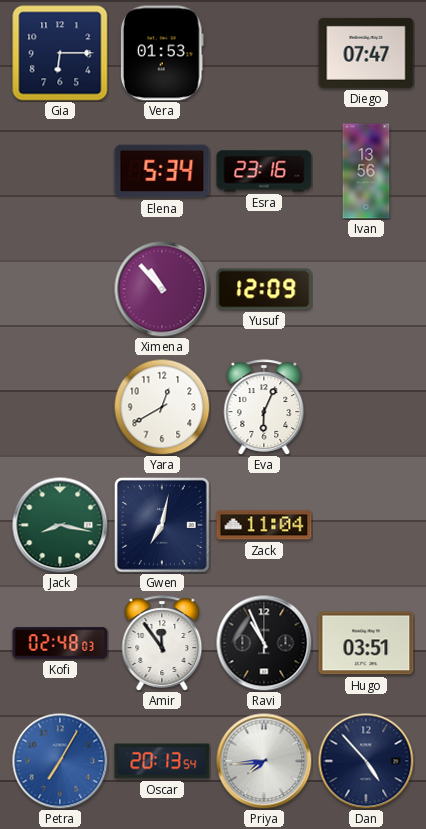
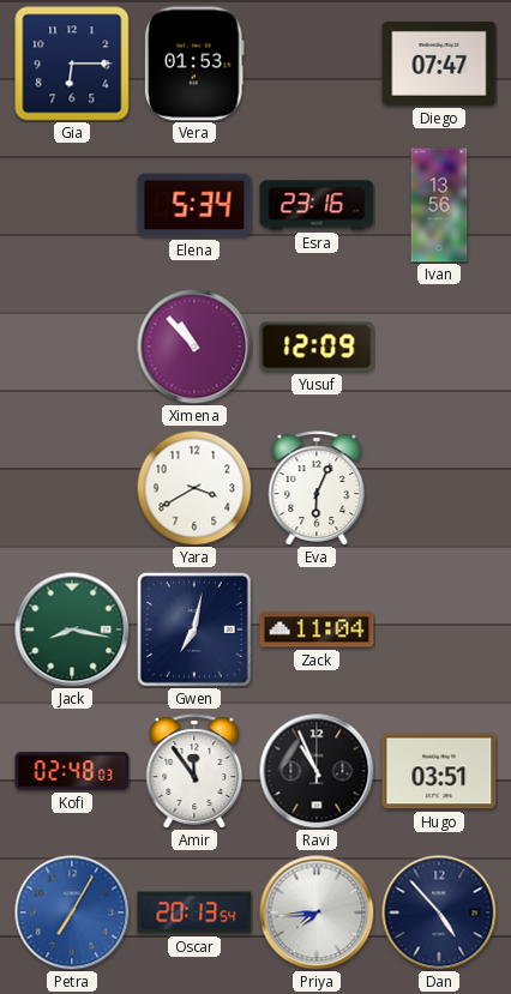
Yara: 12:40 -> 3:40 (194, 488)
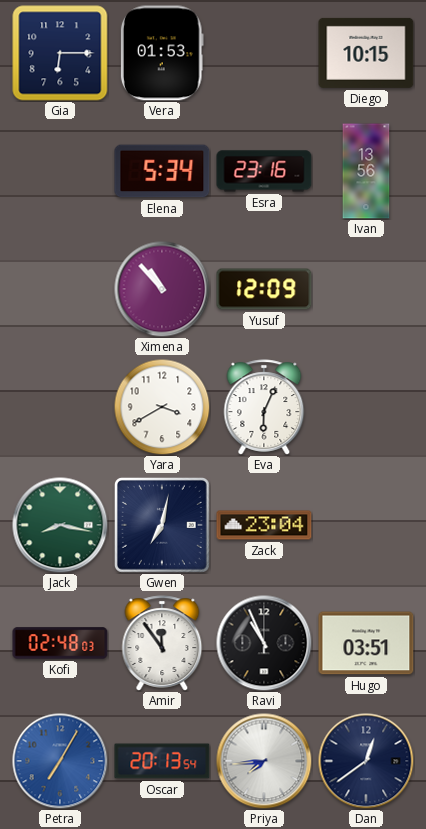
Diego: 07:47 -> 10:15 (366, 53)
Zack: 11:04 -> 23:04 (264, 525)
Dan: 4:53 -> 12:39 (366, 761)
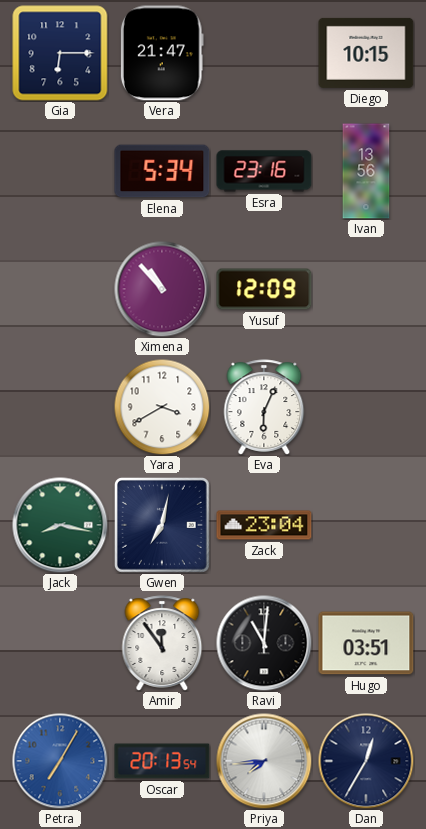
Vera: 01:53 -> 21:47 (162, 53)
Kofi: 02:48 -> none (60, 643)
Ravi: 10:56 -> 11:01 (264, 643)
Dan: 12:39 -> 12:35 (366, 761)
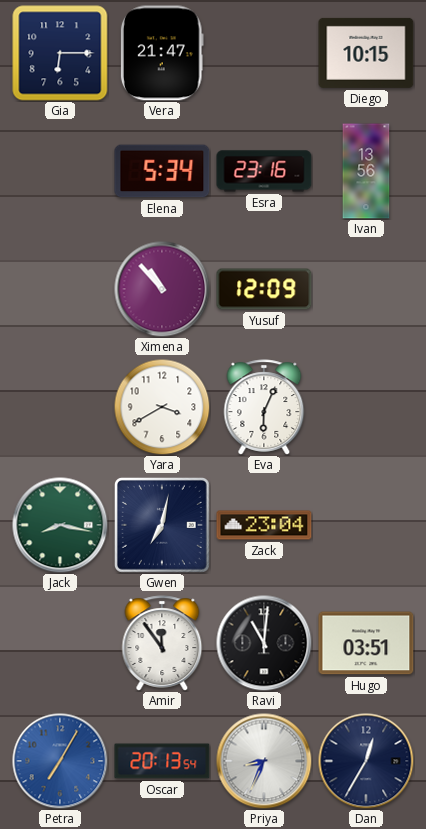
Priya: 7:44 -> 8:34 (264, 761)
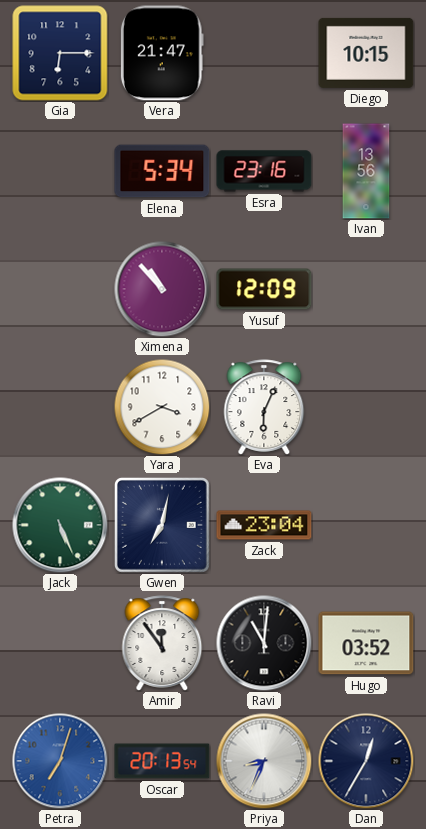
Jack: 8:17 -> 5:26 (60, 525)
Hugo: 03:51 -> 03:52 (366, 643)
Petra: 7:05 -> 7:03 (60, 761)
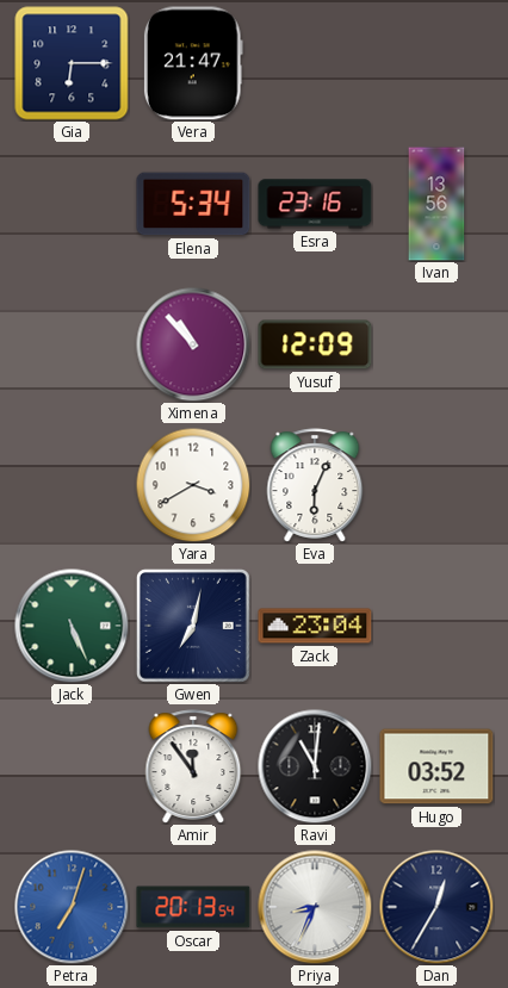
Diego: 10:15 -> none (366, 53)
